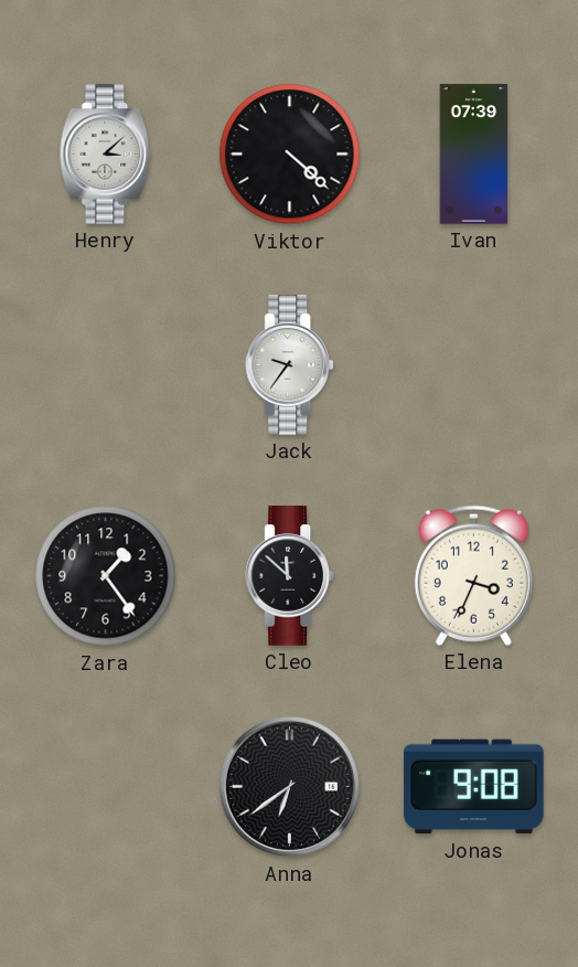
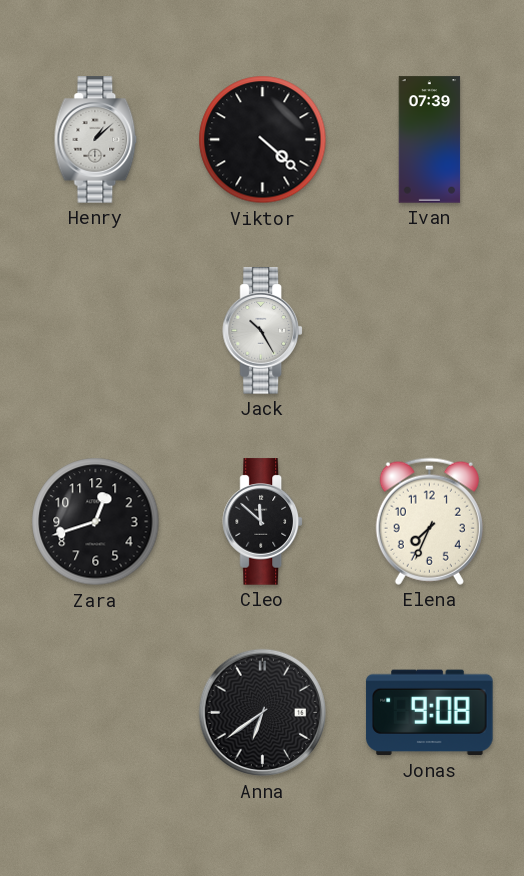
Henry: 3:08 -> 1:08 (96, 140)
Jack: 9:36 -> 10:25 (262, 331)
Zara: 1:24 -> 12:42 (96, 522)
Elena: 3:34 -> 7:34 (429, 521)
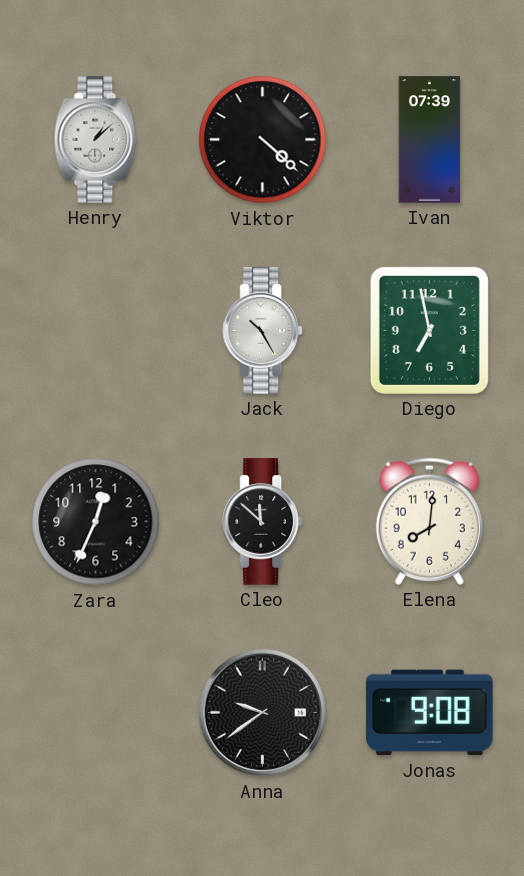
Diego: none -> 6:58 (429, 330)
Zara: 12:42 -> 12:34 (96, 522)
Elena: 7:34 -> 8:01 (429, 521)
Anna: 6:39 -> 9:39 (263, 713)
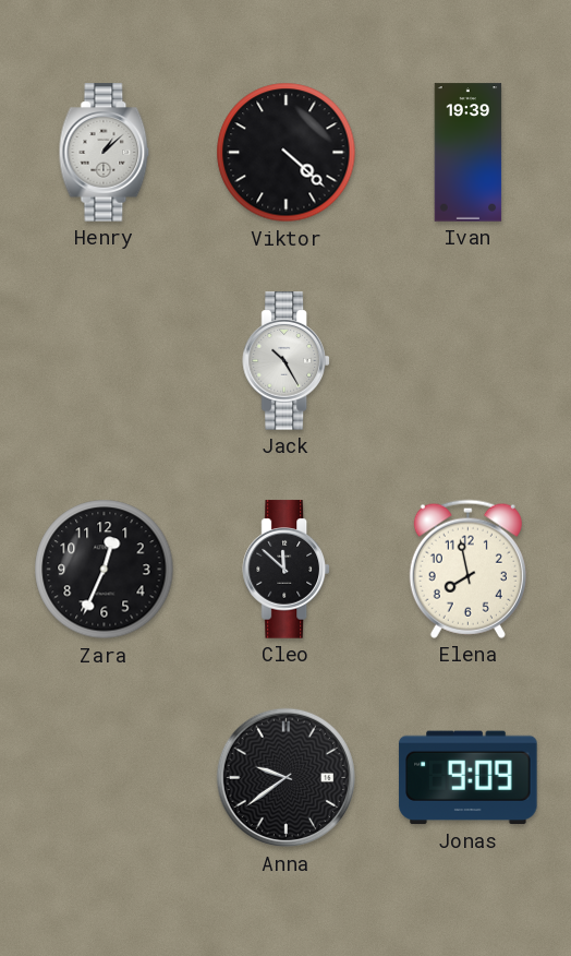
Ivan: 07:39 -> 19:39 (469, 153)
Diego: 6:58 -> none (429, 330)
Elena: 8:01 -> 7:58 (467, 569)
Jonas: 9:08 -> 9:09 (469, 778)
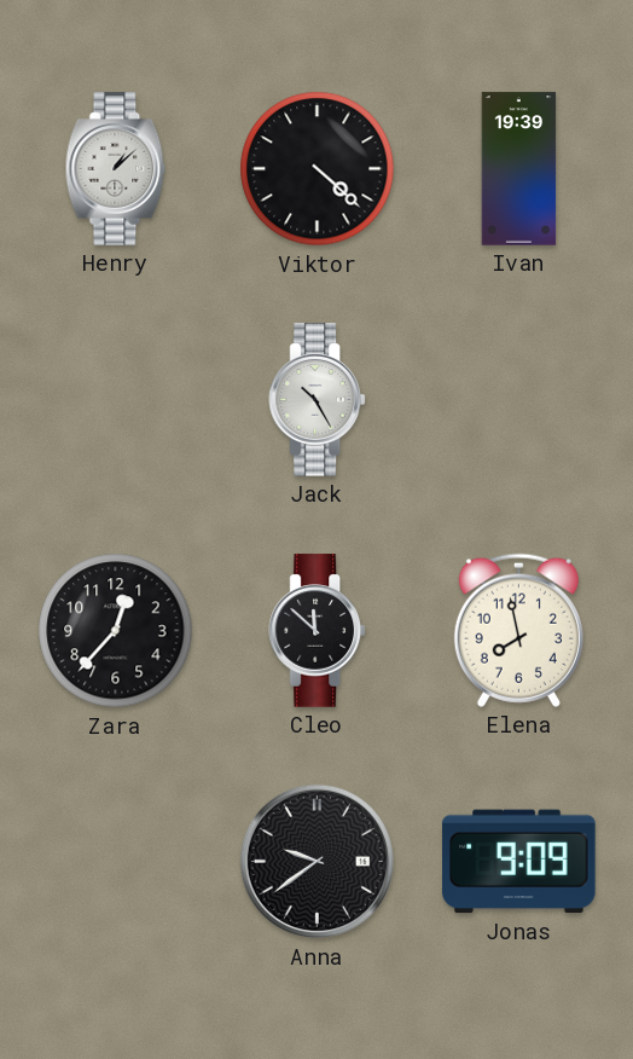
Zara: 12:34 -> 12:37 (116, 631)
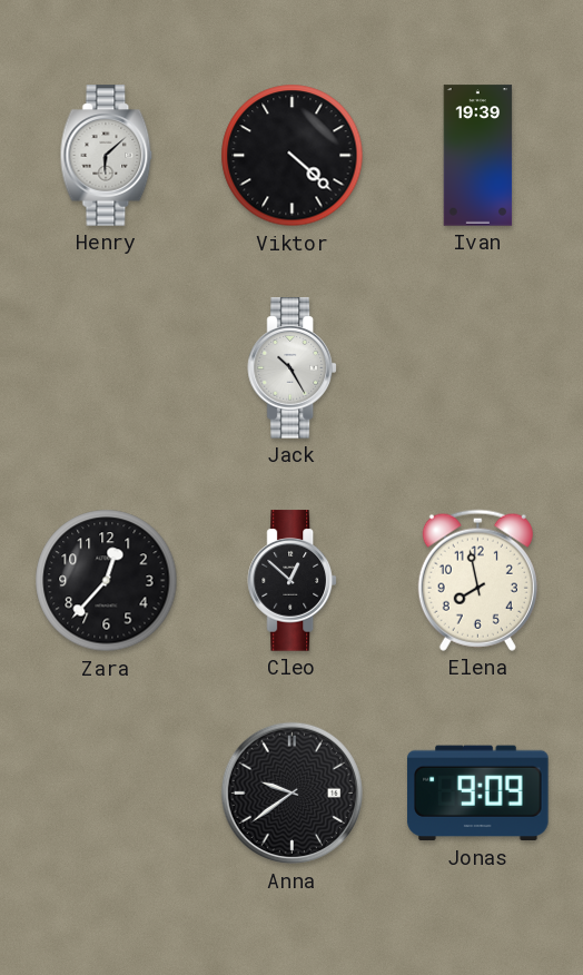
Henry: 1:08 -> 6:08 (107, 156)
Cleo: 11:52 -> 12:52 (291, 581)
